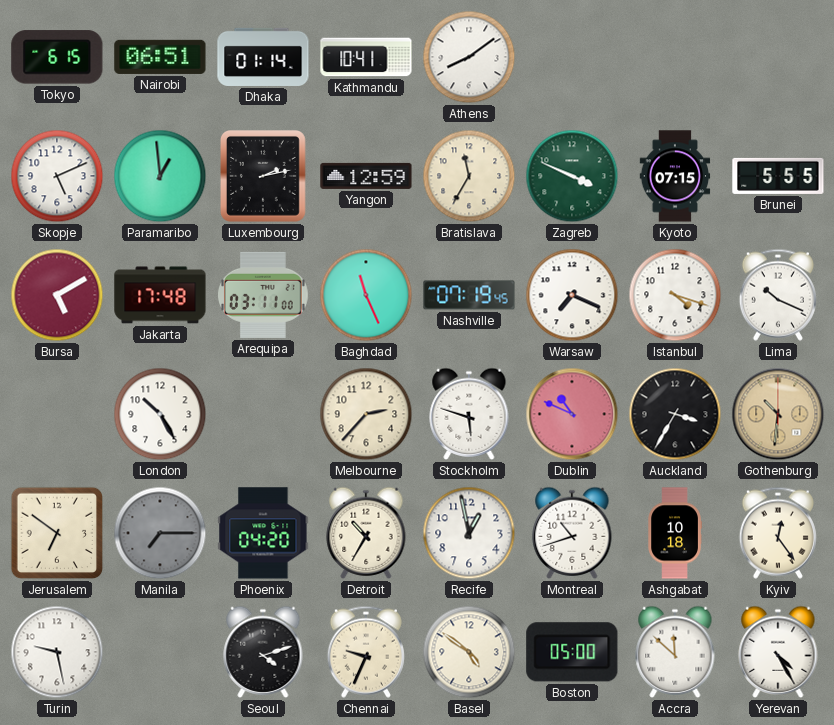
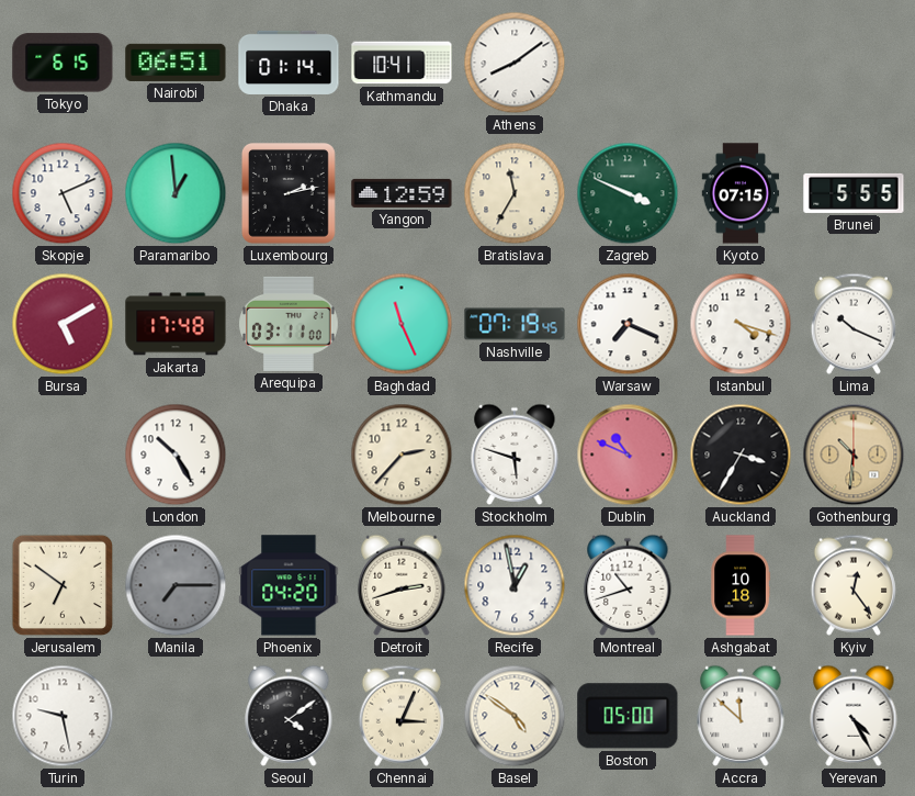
Detroit: 10:35 -> 2:42 (402, 585)
Seoul: 4:12 -> 4:09 (289, 716)
Chennai: 9:34 -> 3:04 (402, 716)
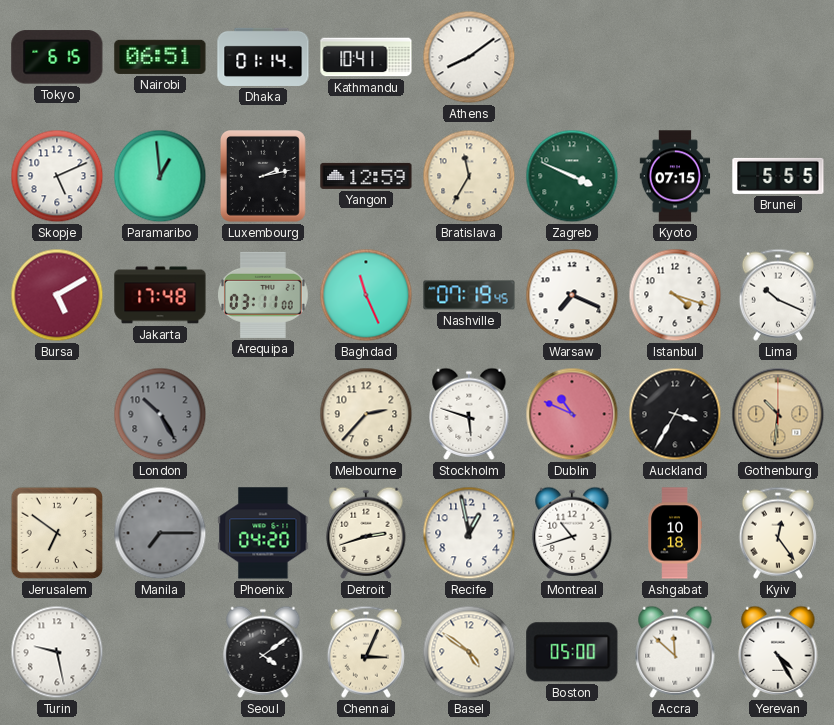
London dial: white -> grey (160, 414)
